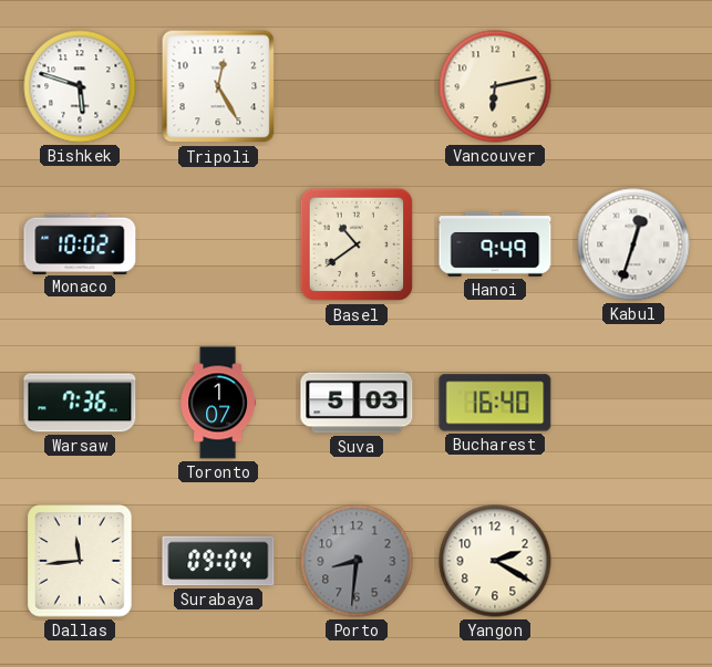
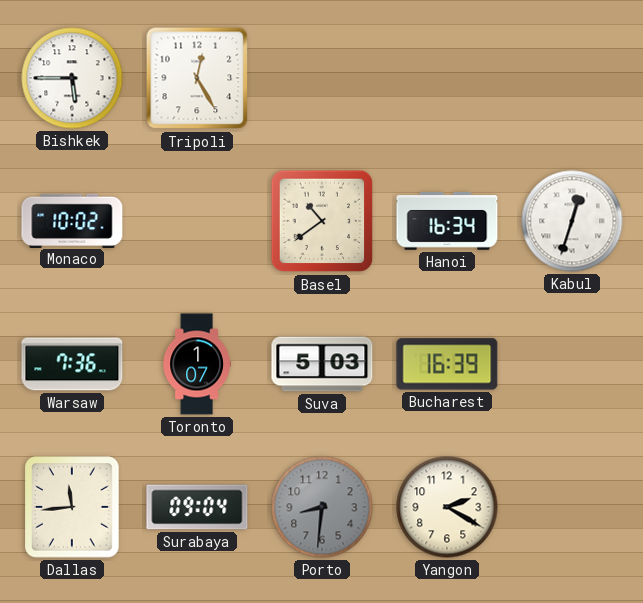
Bishkek: 5:48 -> 5:45 (72, 78)
Vancouver: 6:13 -> none (495, 86)
Hanoi: 9:49 -> 16:34 (447, 222)
Bucharest: 16:40 -> 16:39 (447, 364)
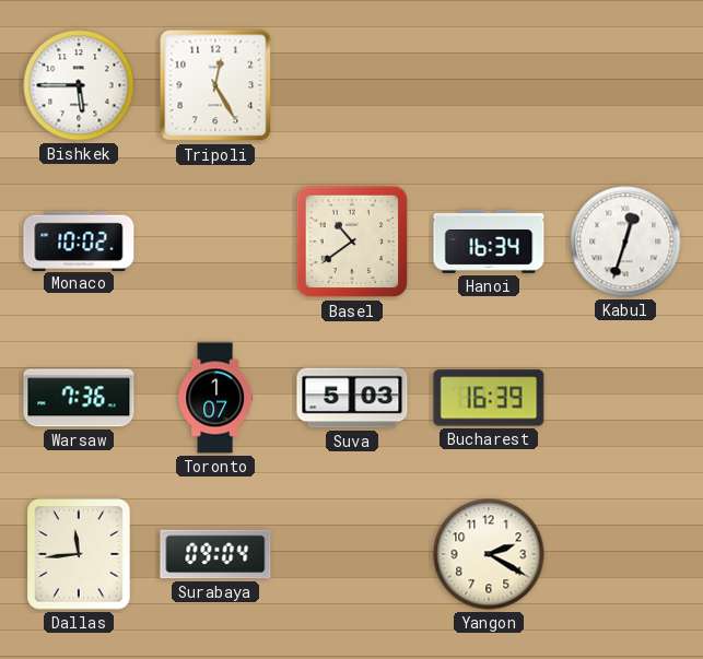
Porto: 8:31 -> none (322, 507)
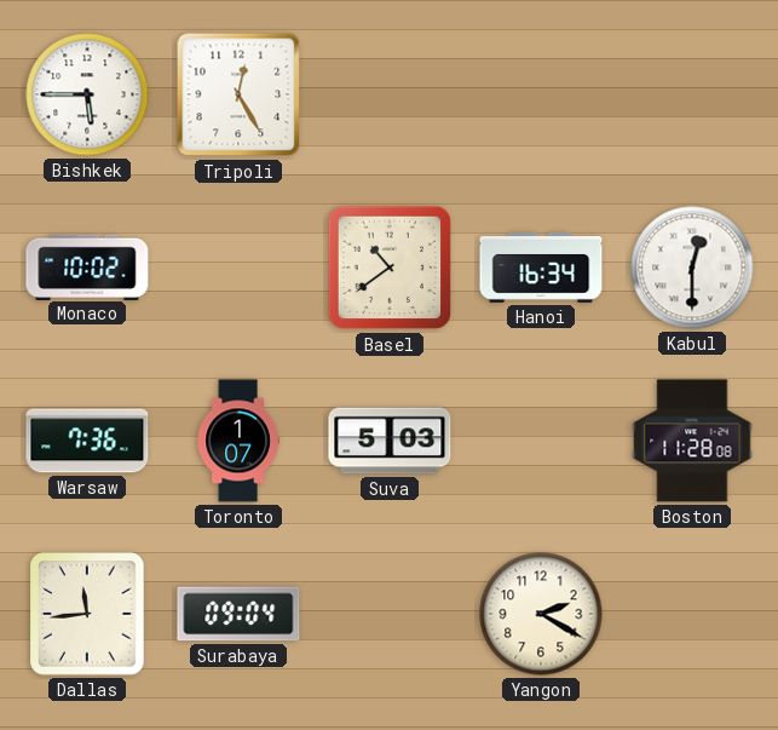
Kabul: 12:33 -> 12:30 (692, 268)
Bucharest: 16:39 -> none (489, 398)
Boston: none -> 11:28 (692, 441)
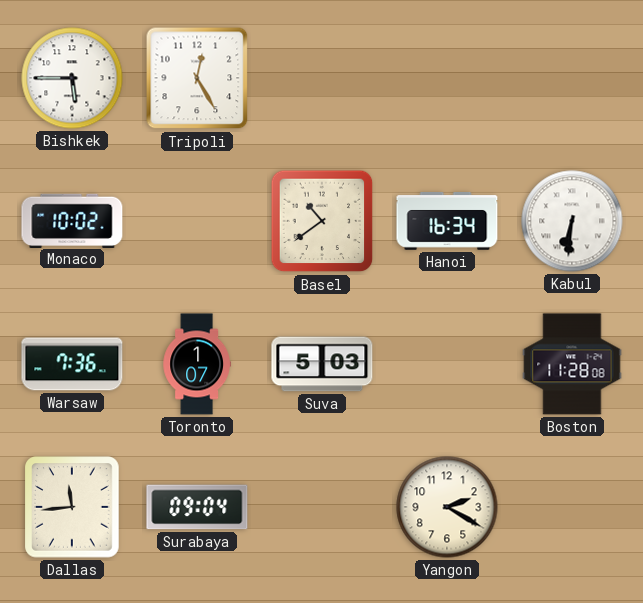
Kabul: 12:30 -> 6:31 (572, 221)
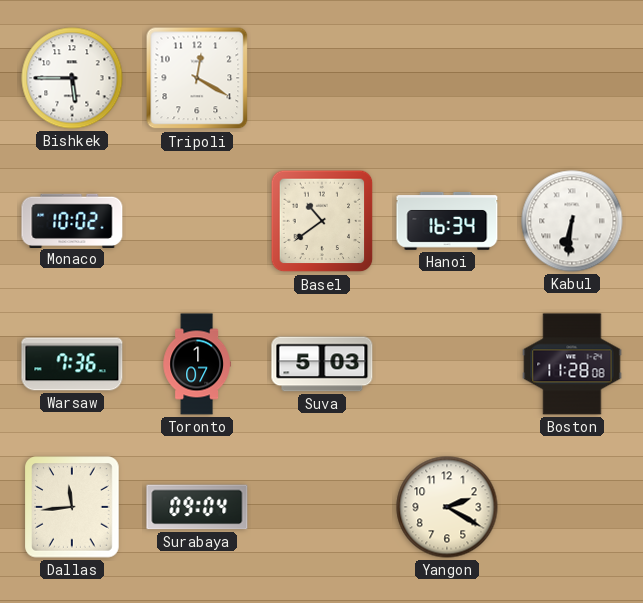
Tripoli: 12:25 -> 12:20 (197, 78)
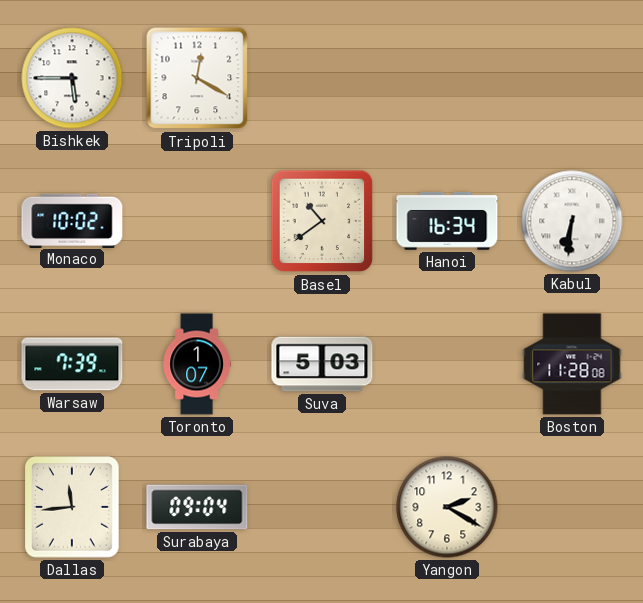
Warsaw: 7:36 -> 7:39 (72, 364)
